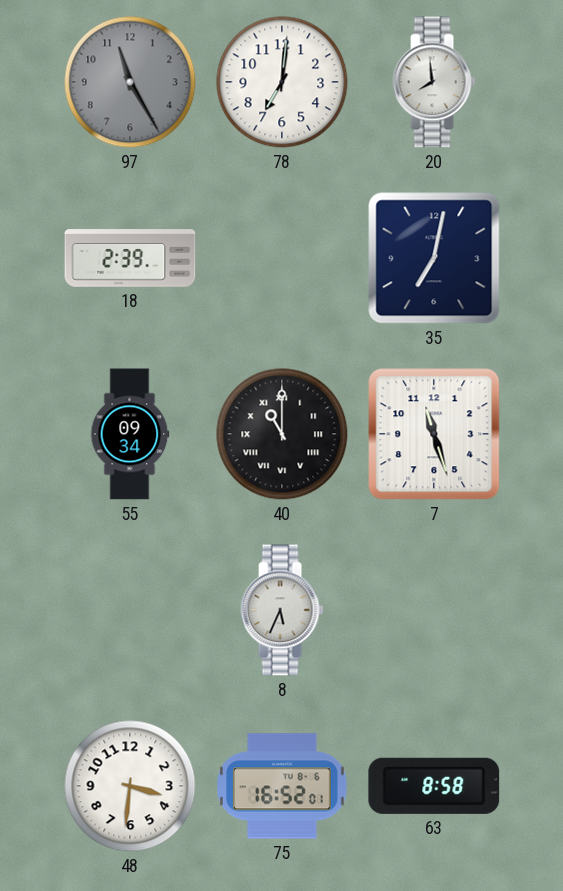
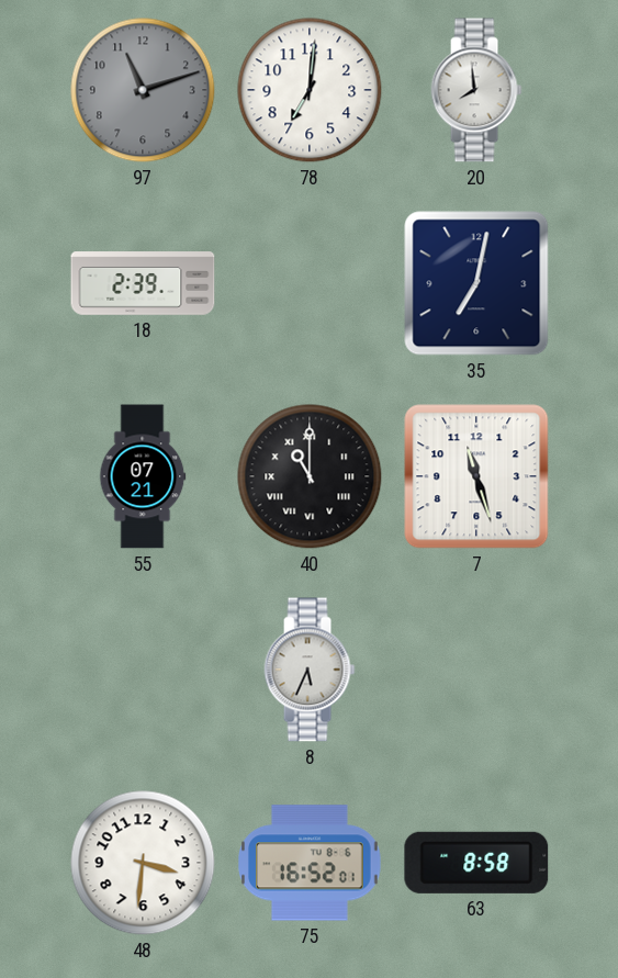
97: 11:25 -> 11:12 (143, 90)
55: 09:34 -> 07:21 (143, 476)
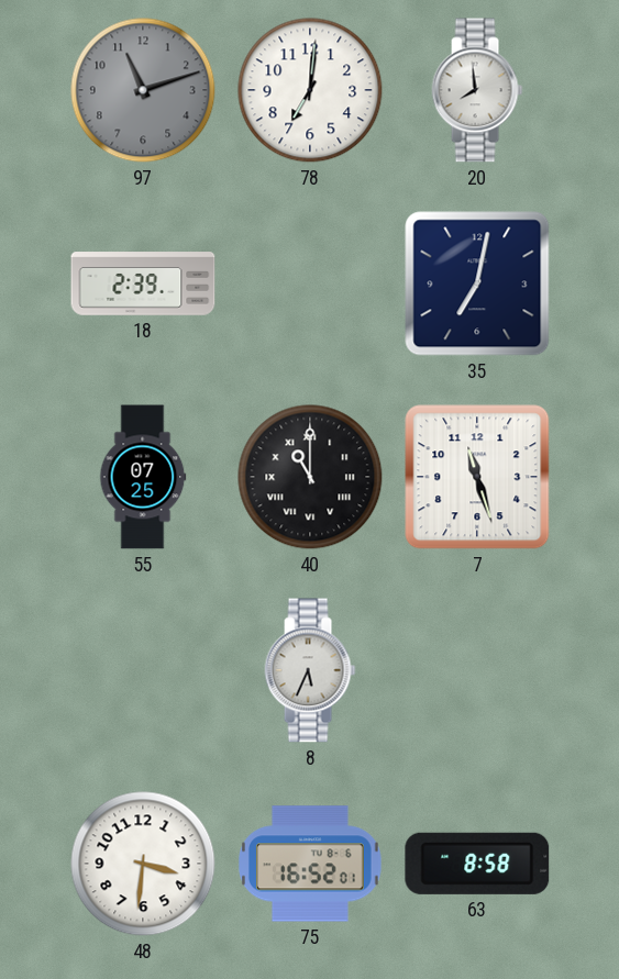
55: 07:21 -> 07:25 (143, 477)
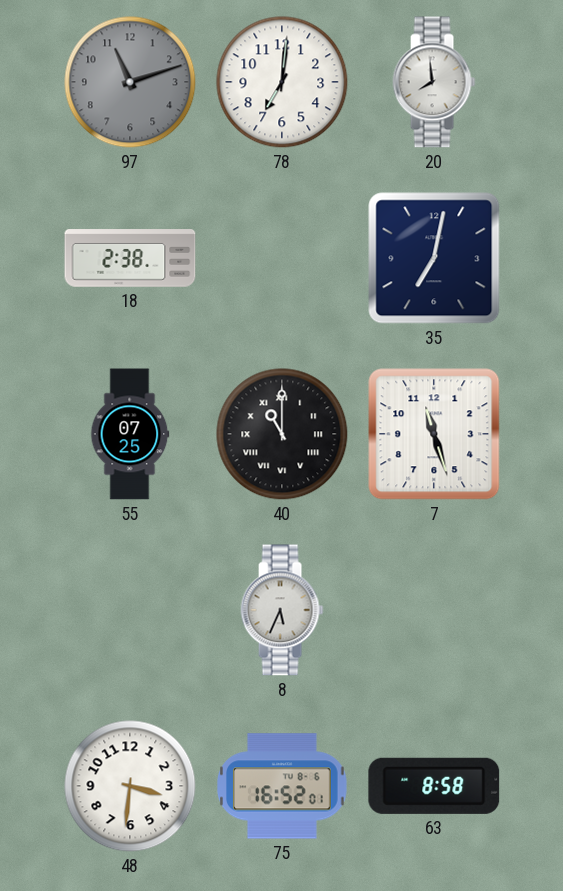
18: 2:39 -> 2:38 (130, 258)
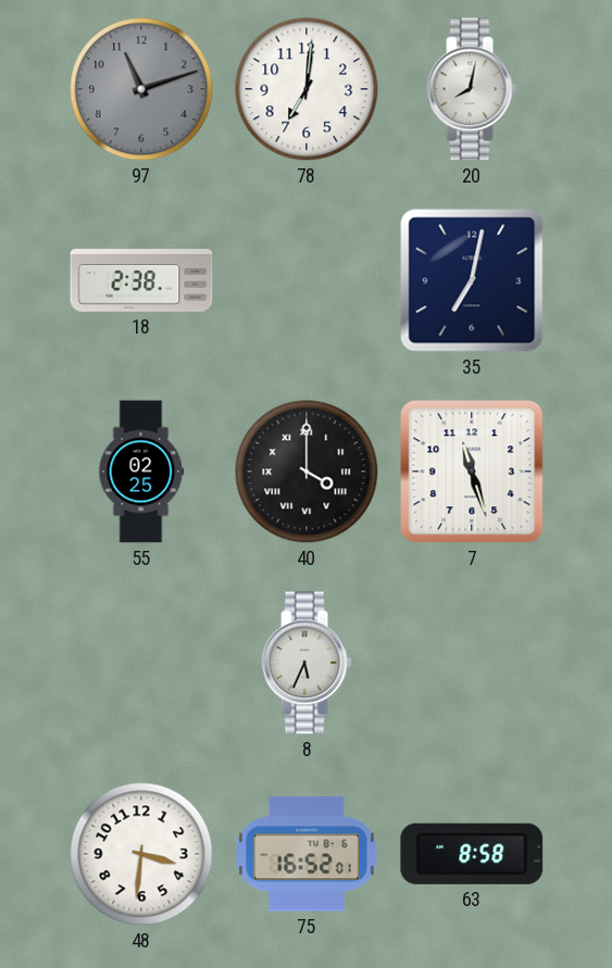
20: 7:59 -> 8:02 (472, 89)
55: 07:25 -> 02:25 (141, 472)
40: 11:00 -> 4:00 (307, 472)
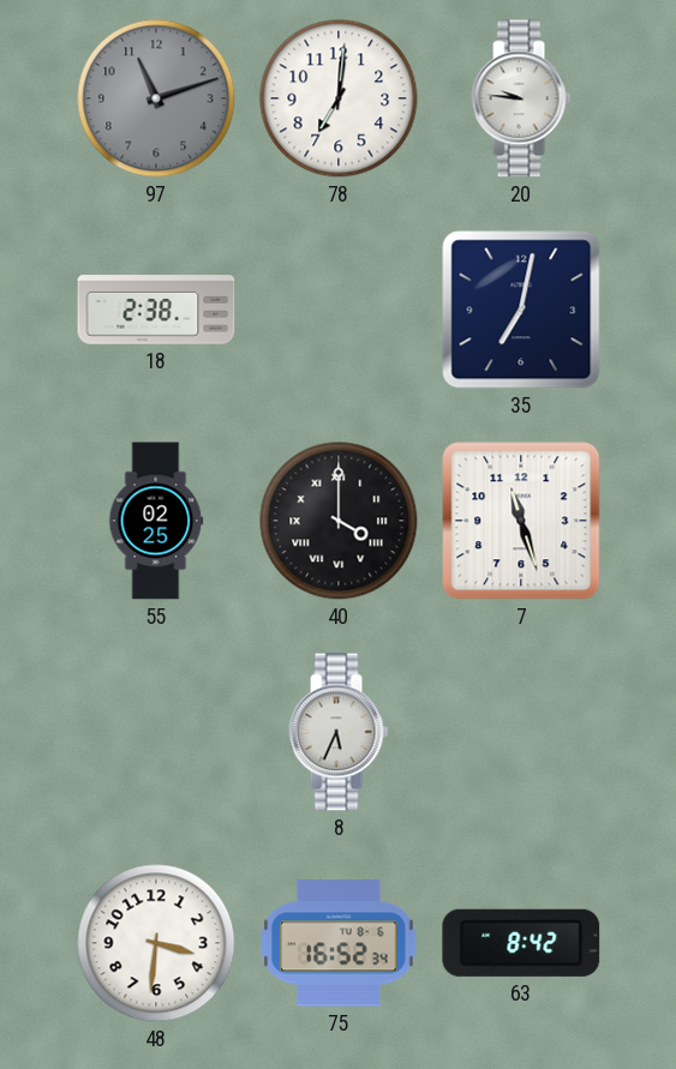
20: 8:02 -> 9:46 (521, 98)
75: 16:52:01 -> 16:52:34 (340, 943)
63: 8:58 -> 8:42 (521, 943)
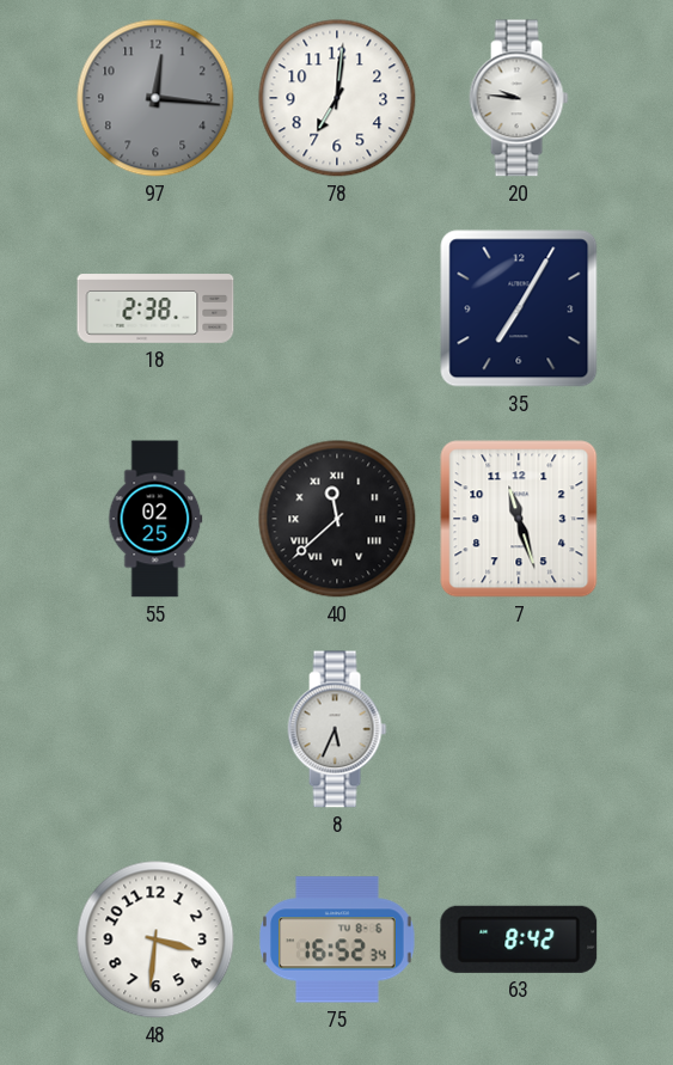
97: 11:12 -> 12:16 (155, 98)
35: 7:02 -> 7:05 (519, 308)
40: 4:00 -> 11:38 (337, 519)
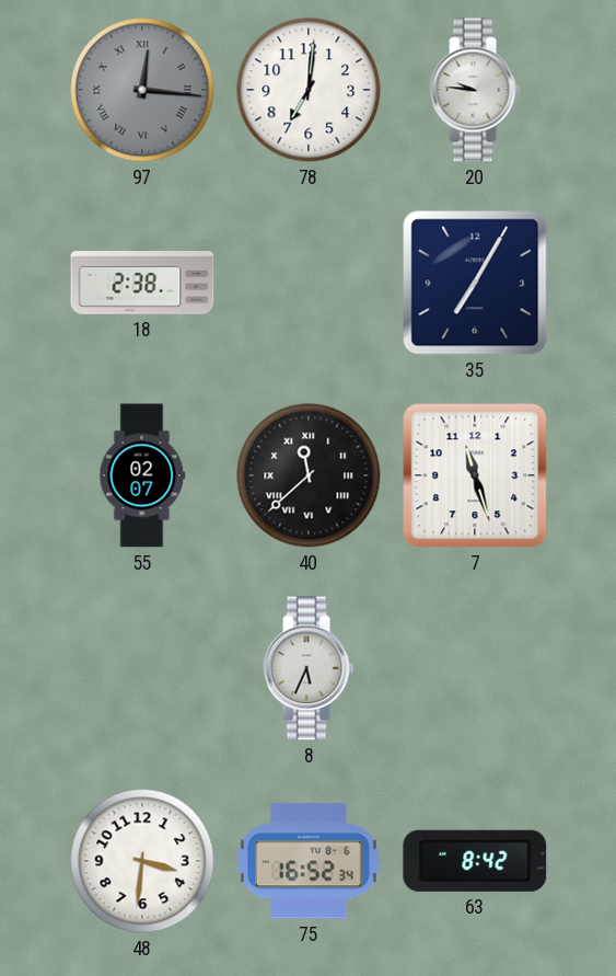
97 numerals: Arabic -> Roman (142, 90)
55: 02:25 -> 02:07 (142, 475)
